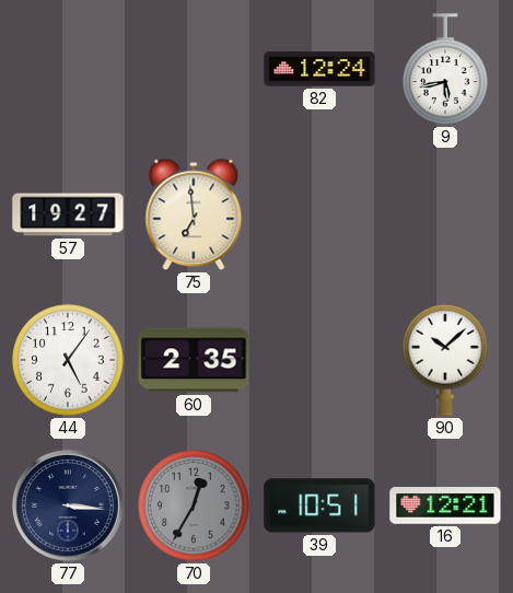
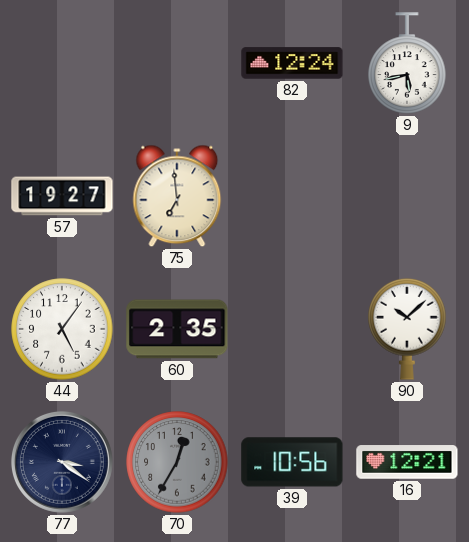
77: 3:16 -> 3:21 (62, 462)
39: 10:51 -> 10:56 (292, 462)
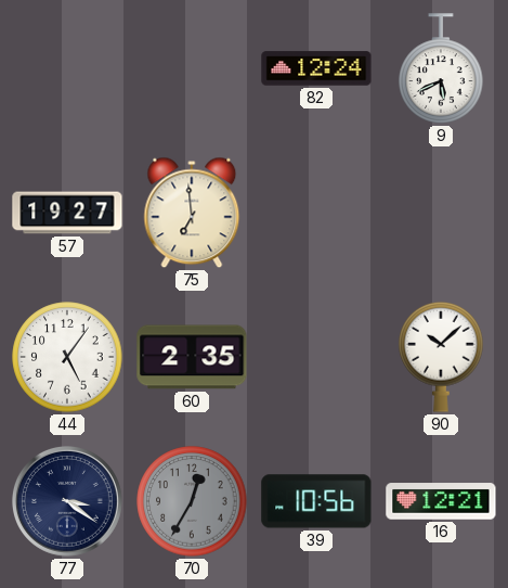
9: 5:43 -> 5:41 (441, 68)
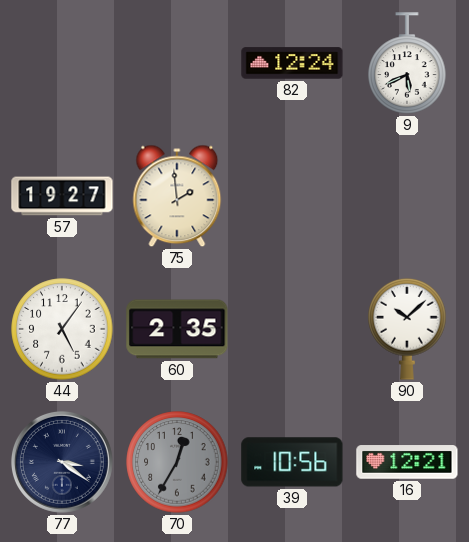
75: 6:59 -> 1:59 (177, 196)
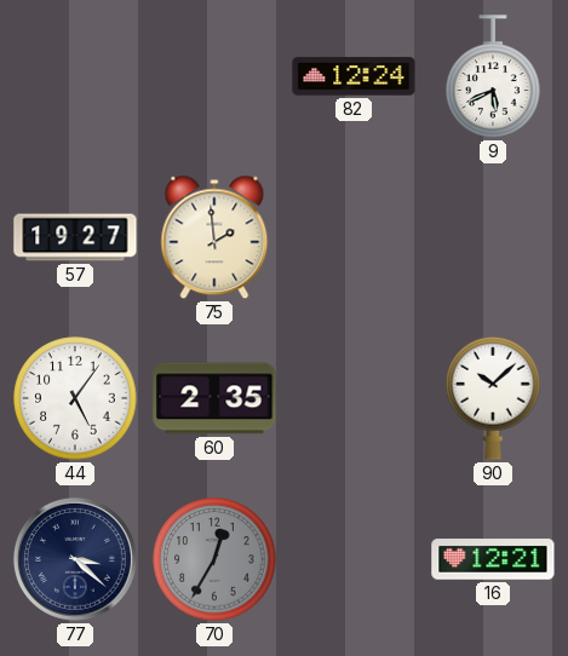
77: 3:21 -> 3:22 (75, 559)
39: 10:56 -> none (292, 462)
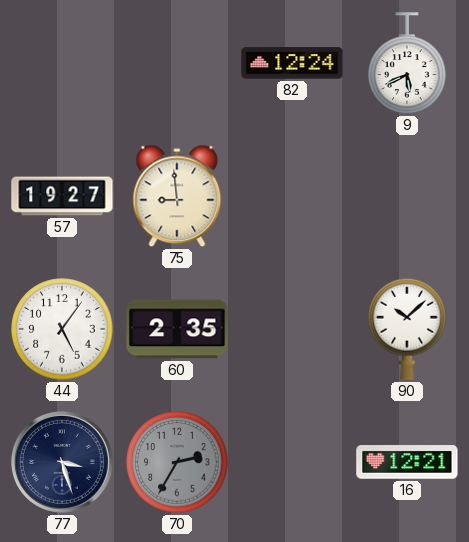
75: 1:59 -> 8:59 (177, 196)
77: 3:22 -> 3:27 (62, 462)
70: 12:35 -> 2:35 (177, 462)
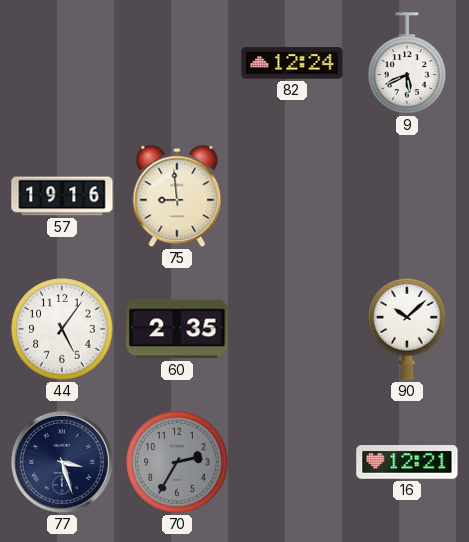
57: 19:27 -> 19:16 (62, 196)
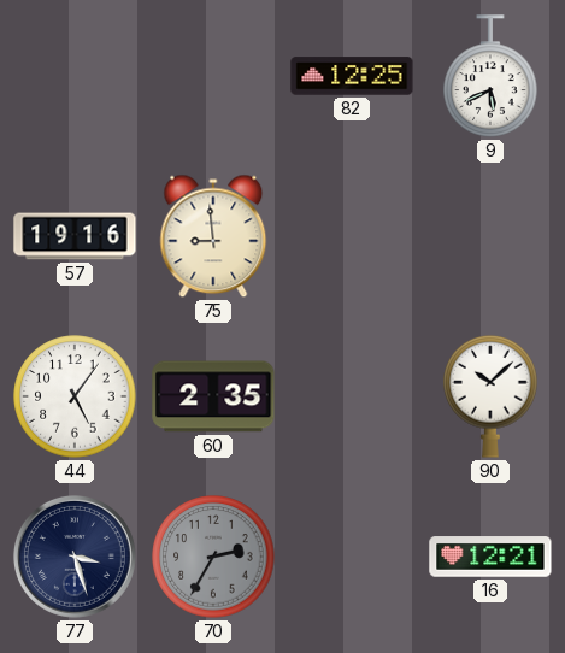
82: 12:24 -> 12:25 (352, 76)
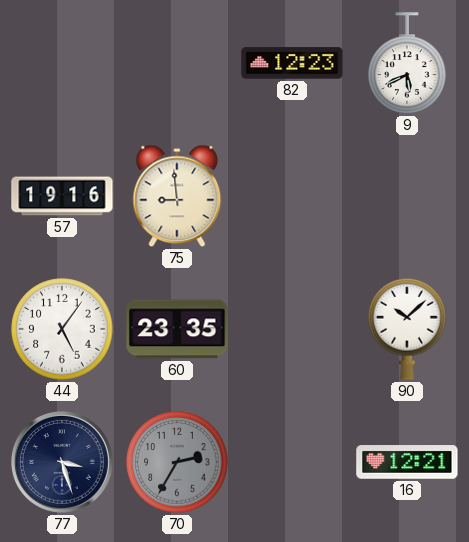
82: 12:25 -> 12:23 (292, 63)
60: 2:35 -> 23:35 (177, 329)
